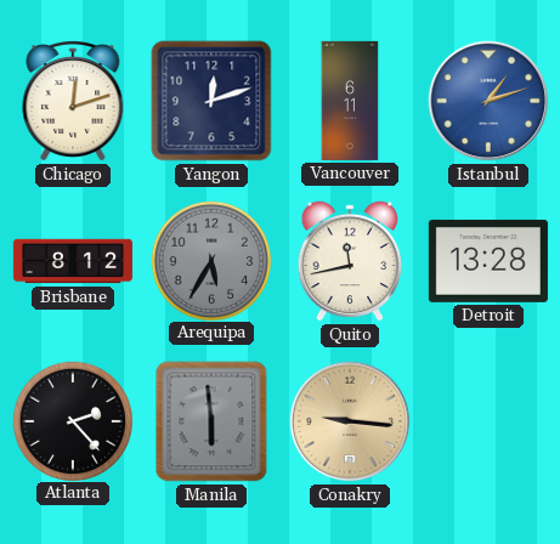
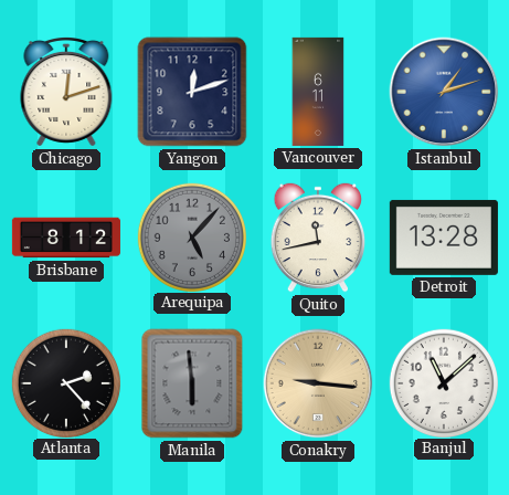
Arequipa: 5:35 -> 5:07 (191, 236)
Banjul: none -> 11:08 (443, 382)
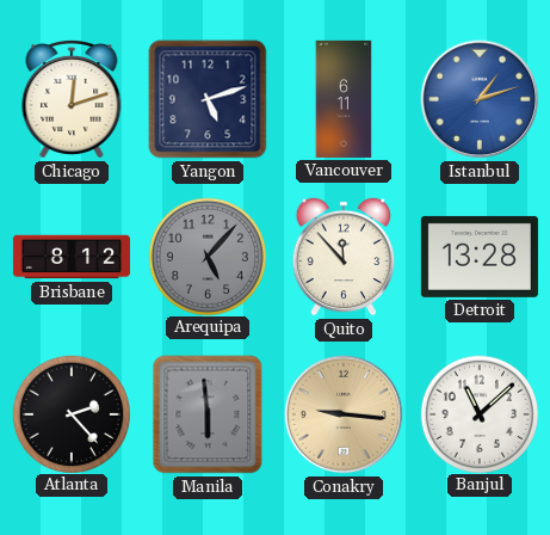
Yangon: 12:12 -> 5:12 (208, 99)
Quito: 11:43 -> 11:53 (344, 257)
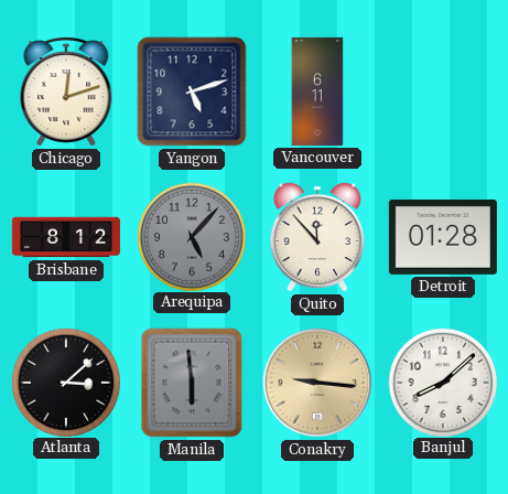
Istanbul: 1:12 -> none (480, 99)
Detroit: 13:28 -> 01:28 (443, 237)
Atlanta: 2:23 -> 3:08 (65, 382)
Banjul: 11:08 -> 8:08 (442, 382)
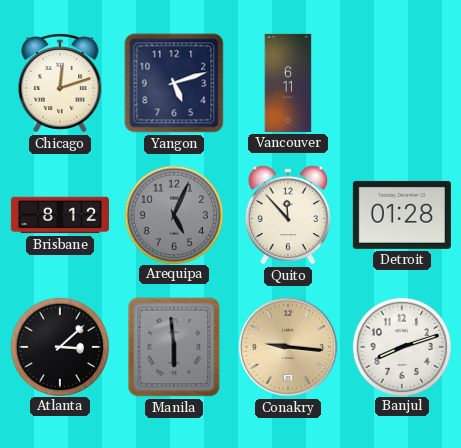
Arequipa: 5:07 -> 5:04 (173, 214)
Banjul: 8:08 -> 8:12 (401, 346)
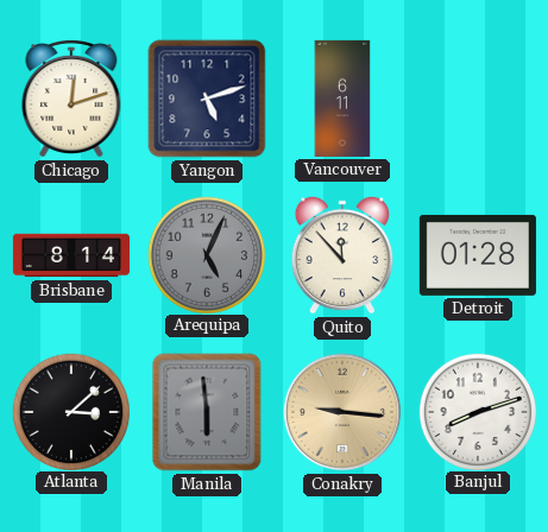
Brisbane: 8:12 -> 8:14 (71, 255)
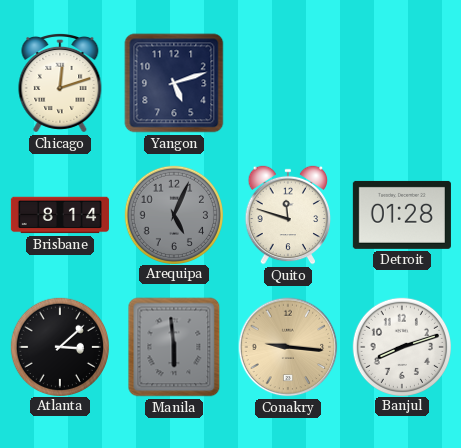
Vancouver: 6:11 -> none (342, 99)
Quito: 11:53 -> 11:48 (288, 215)
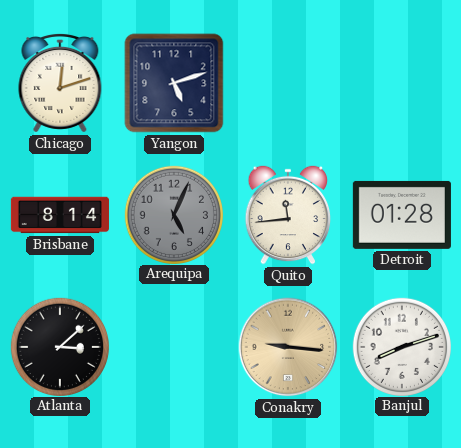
Quito: 11:48 -> 11:44 (288, 215)
Manila: 5:59 -> none (174, 347)
